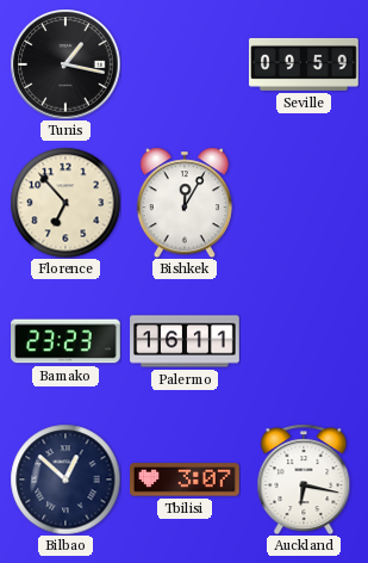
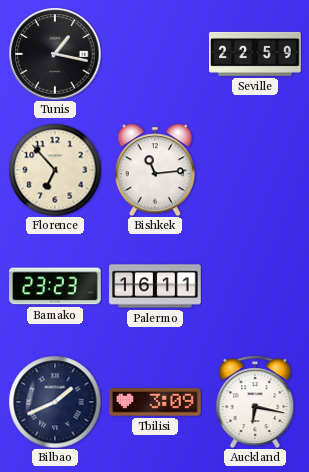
Seville: 09:59 -> 22:59 (256, 54)
Bishkek: 12:05 -> 11:14 (155, 170)
Bilbao: 12:52 -> 1:41 (55, 402)
Tbilisi: 3:07 -> 3:09 (156, 402)
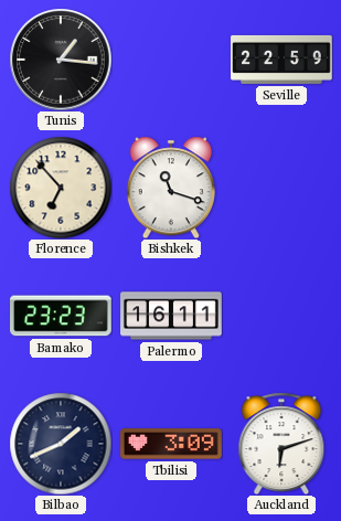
Tunis: 1:17 -> 1:16 (61, 60)
Bishkek: 11:14 -> 11:18 (171, 188)
Auckland: 6:17 -> 6:12 (281, 444)
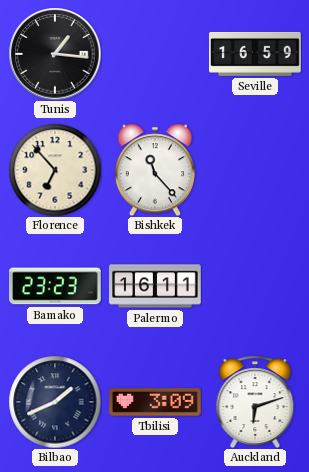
Seville: 22:59 -> 16:59 (256, 54)
Bishkek: 11:18 -> 11:23 (155, 170)
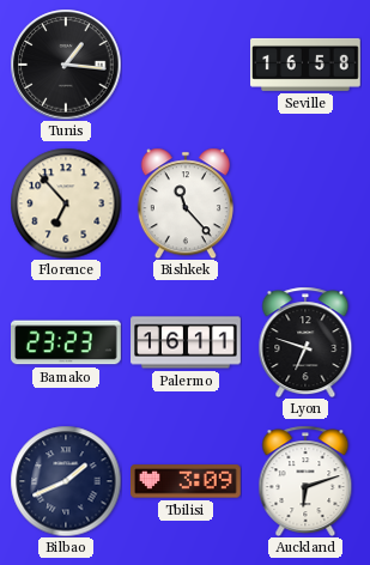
Seville: 16:59 -> 16:58 (307, 65)
Lyon: none -> 6:48 (305, 342)
